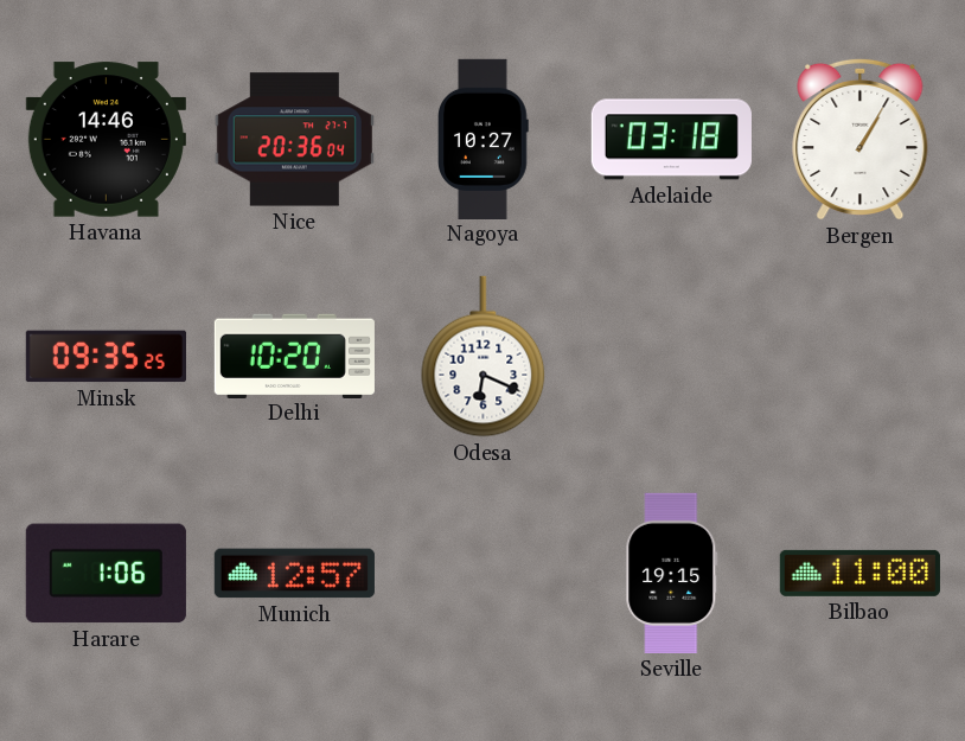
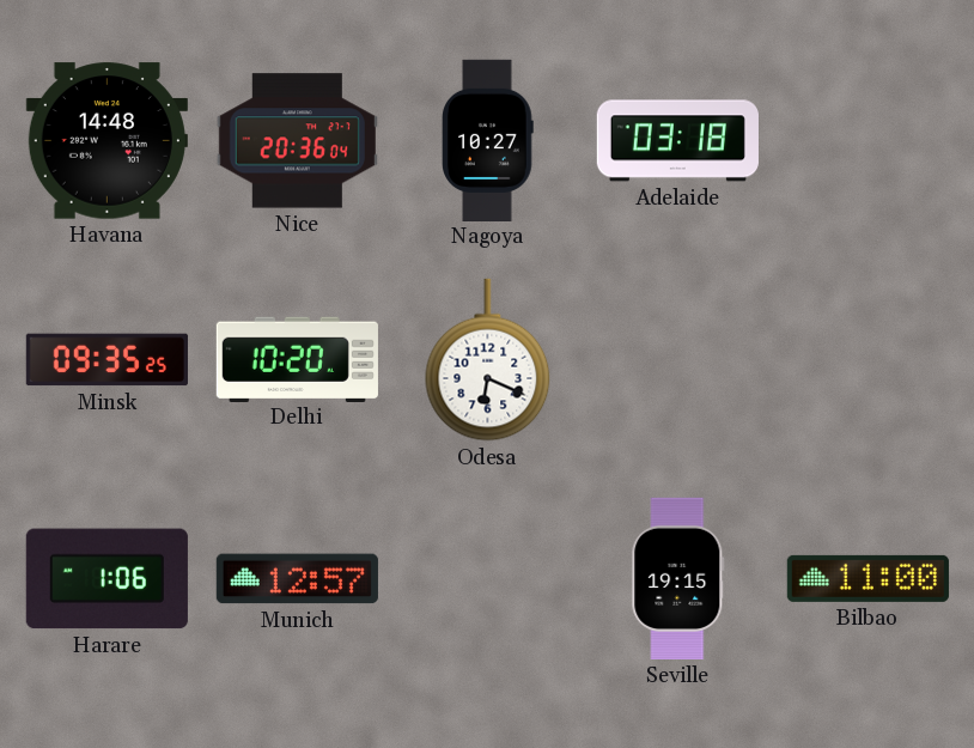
Havana: 14:46 -> 14:48 (106, 141)
Bergen: 1:05 -> none (861, 139)
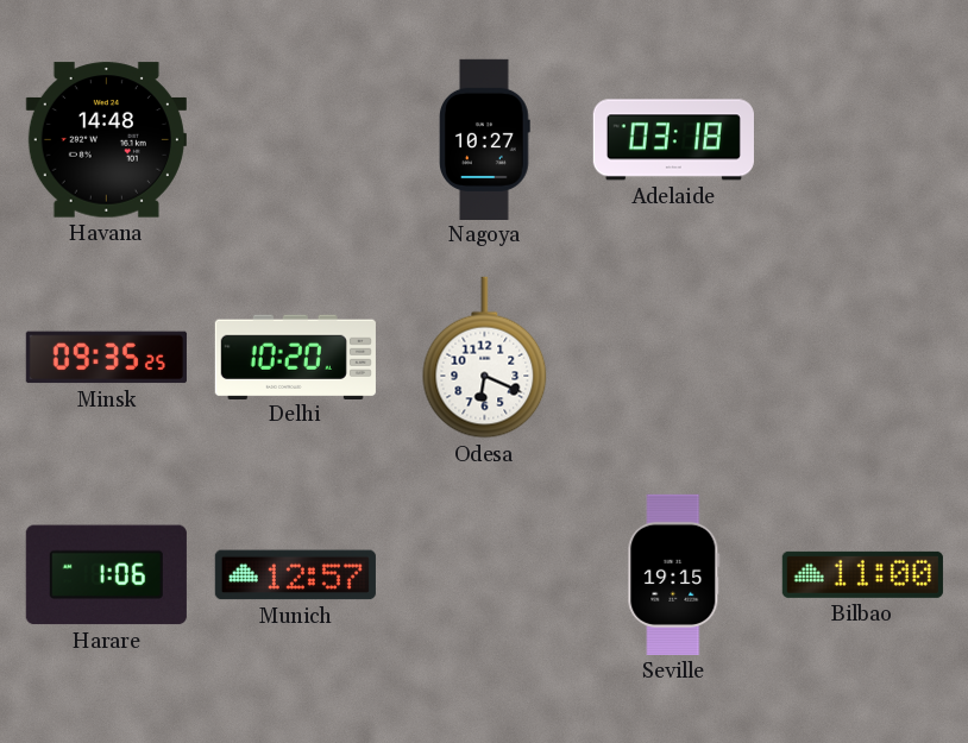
Nice: 20:36 -> none (297, 141)
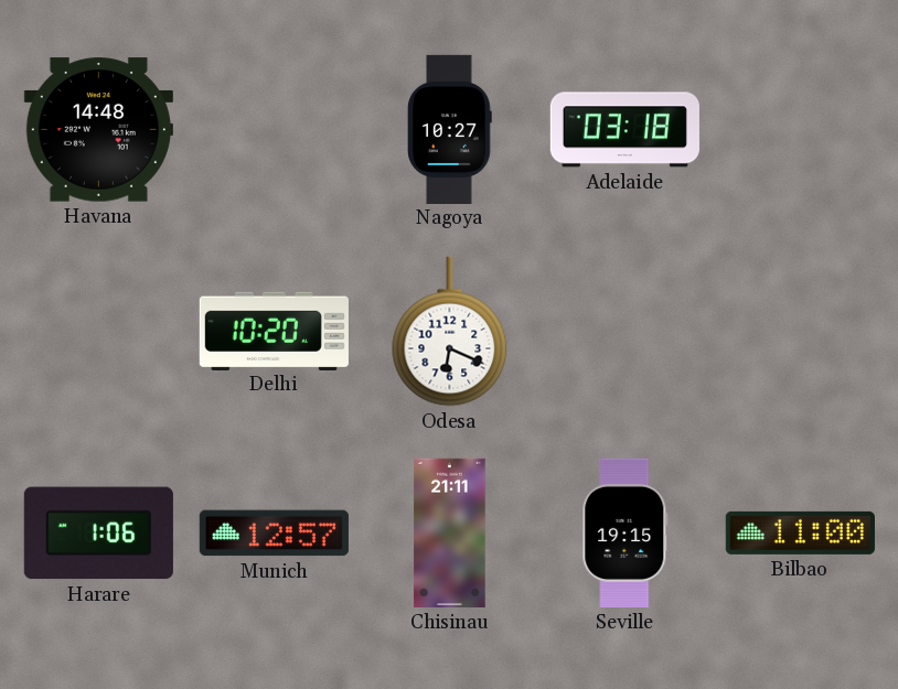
Minsk: 09:35 -> none (106, 358)
Chisinau: none -> 21:11 (450, 532)
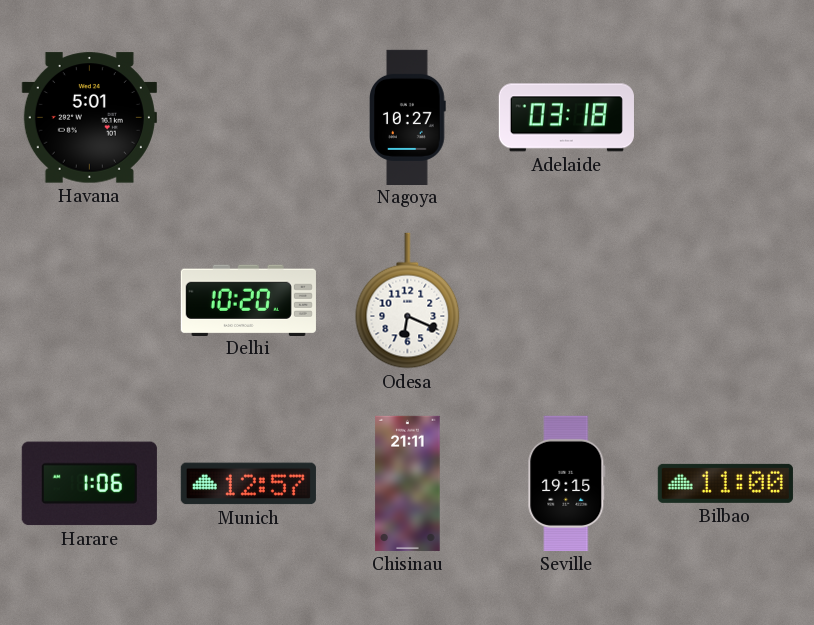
Havana: 14:48 -> 5:01 (89, 118)
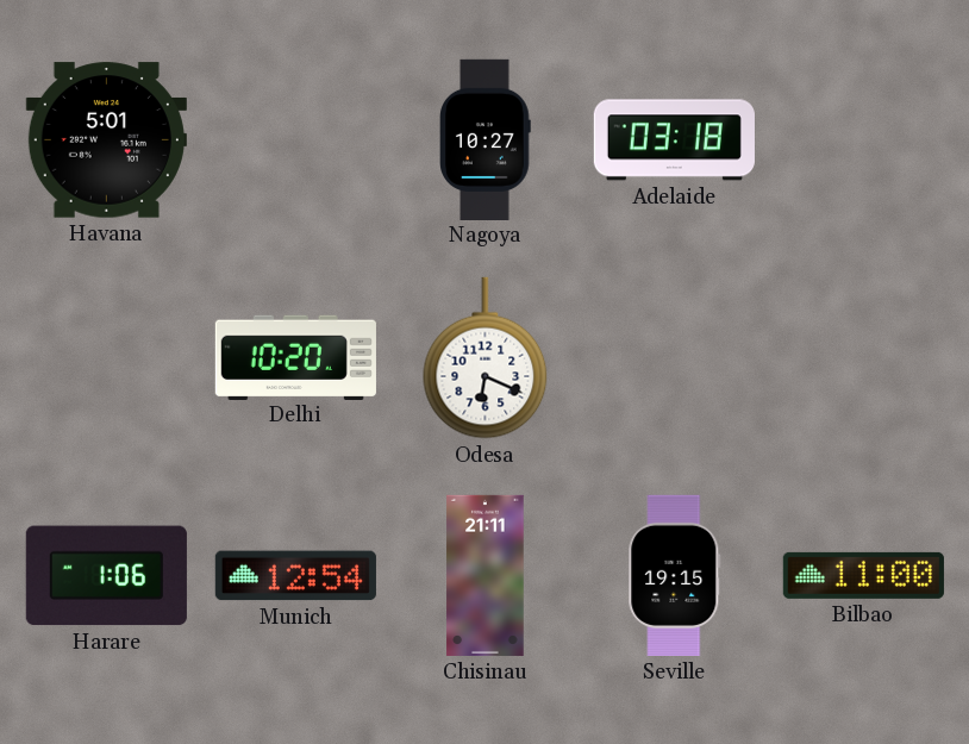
Munich: 12:57 -> 12:54 (295, 576)
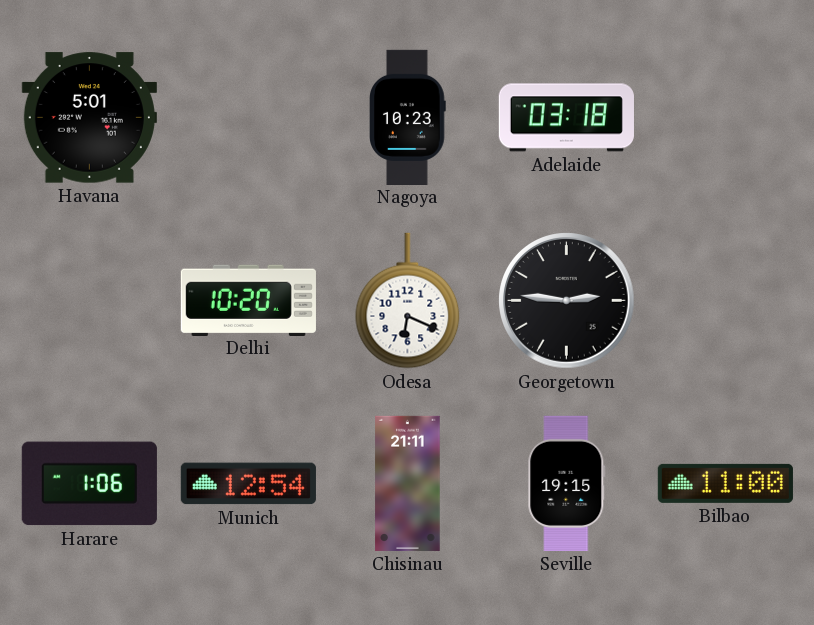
Nagoya: 10:27 -> 10:23 (408, 117)
Georgetown: none -> 2:46 (567, 301)
